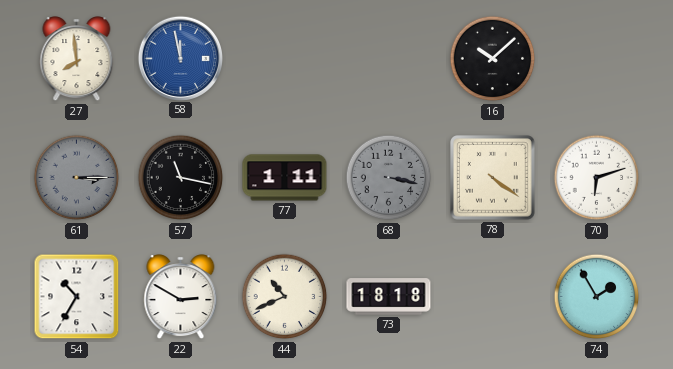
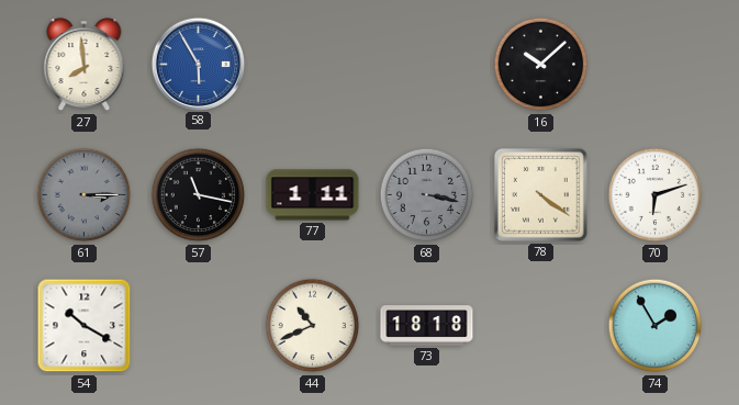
58: 11:58 -> 5:55 (198, 64)
54: 10:35 -> 10:20 (85, 326)
22: 2:50 -> none (181, 297)
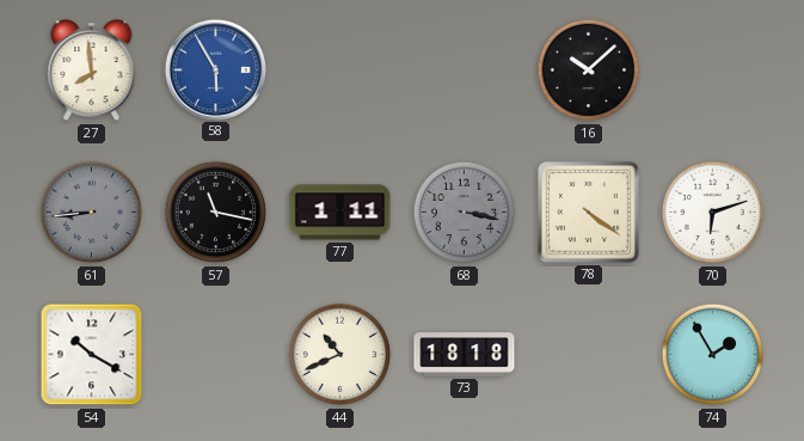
61: 3:15 -> 8:44 (92, 213)
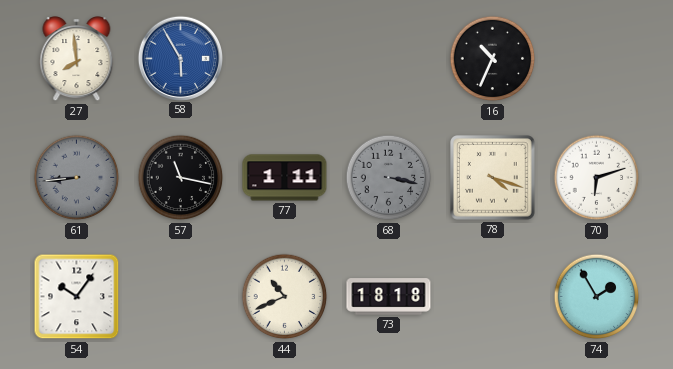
16: 10:08 -> 10:34 (493, 59)
78: 4:21 -> 4:18 (493, 178)
54: 10:20 -> 10:06 (77, 297)
